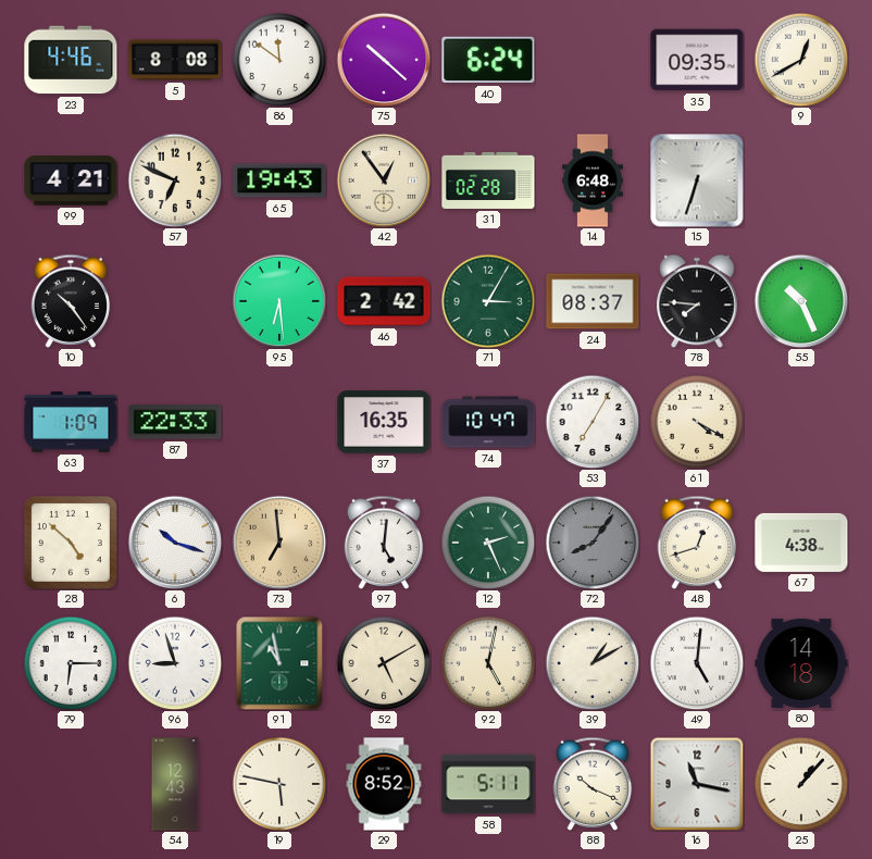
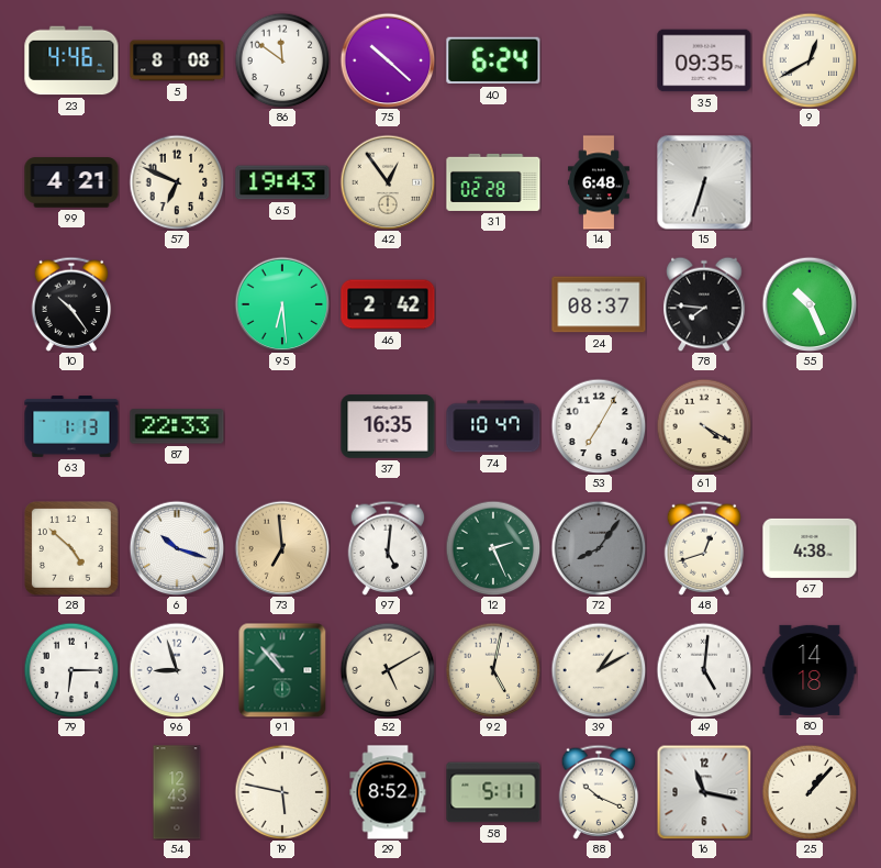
71: 3:05 -> none (488, 301)
63: 1:09 -> 1:13 (71, 426)
91: 10:58 -> 10:53 (282, 670)
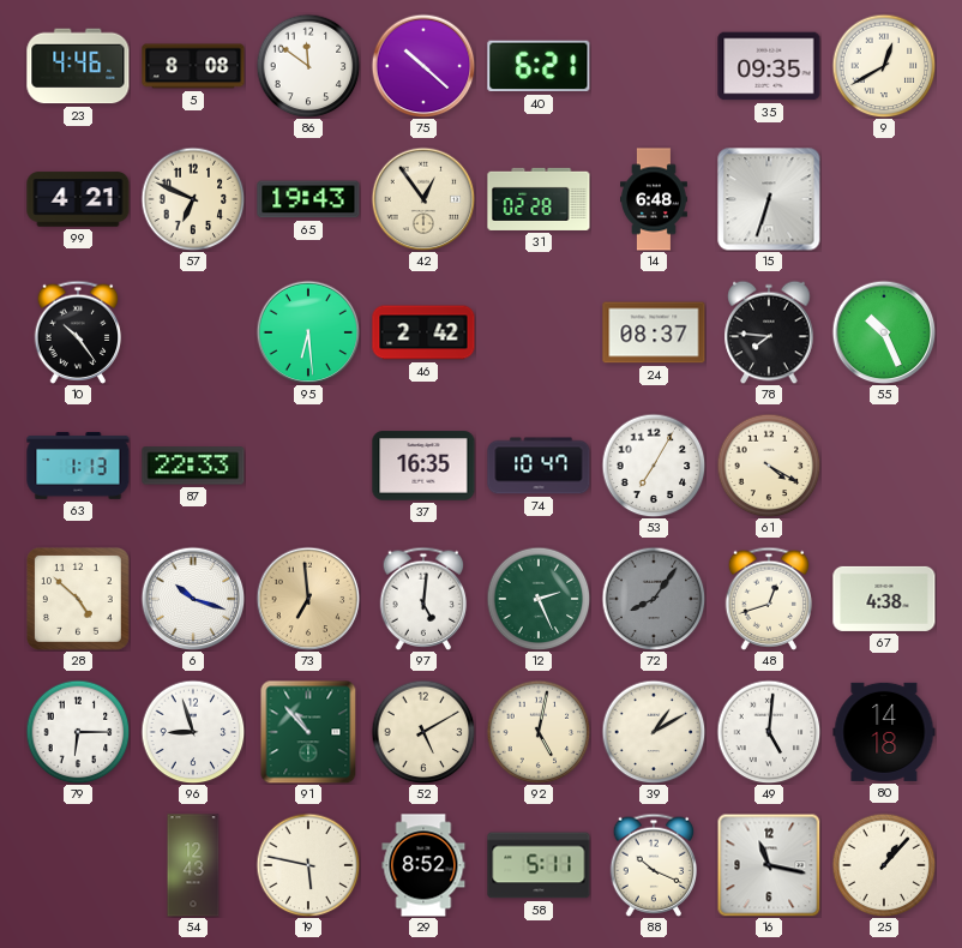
40: 6:24 -> 6:21 (539, 66)
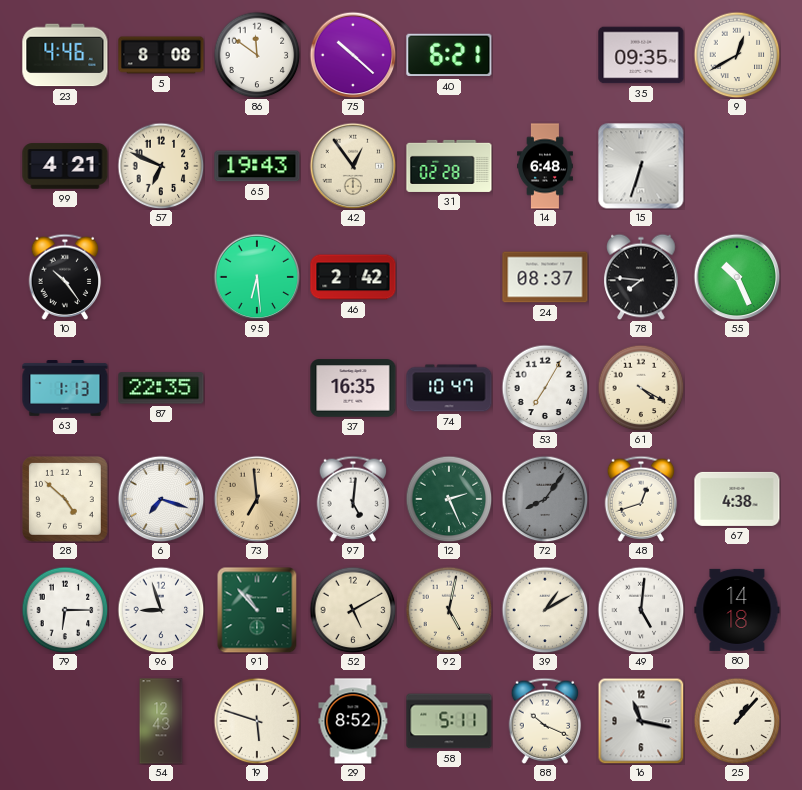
87: 22:33 -> 22:35 (161, 388)
6: 10:18 -> 7:18 (161, 499)
19: 5:47 -> 5:48 (257, 721)
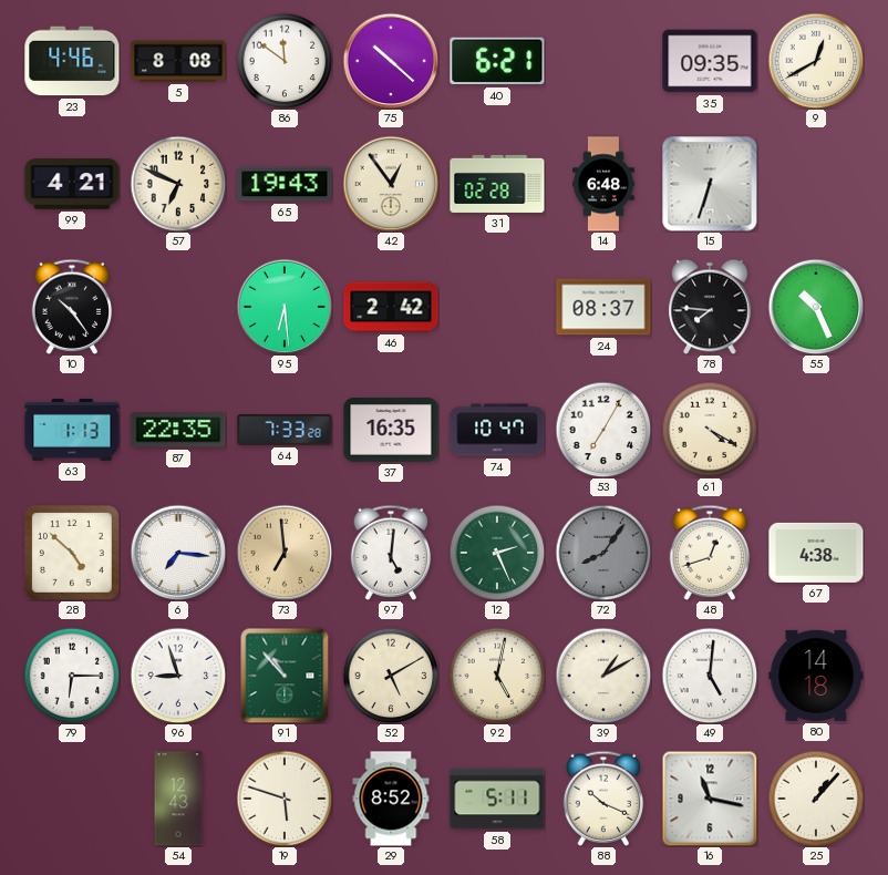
64: none -> 7:33 (285, 431)
6: 7:18 -> 7:16 (178, 553)
